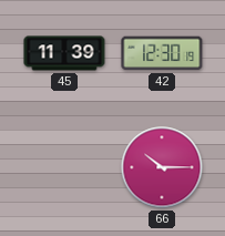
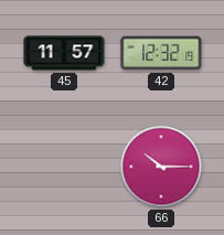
45: 11:39 -> 11:57 (64, 53)
42: 12:30 -> 12:32 (161, 53)
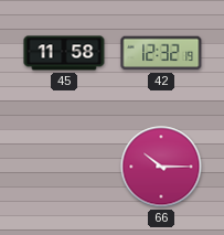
45: 11:57 -> 11:58 (64, 53)
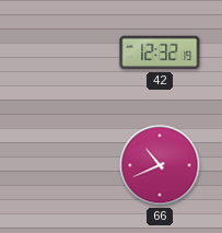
45: 11:58 -> none (64, 53)
66: 10:15 -> 10:41 (160, 165)
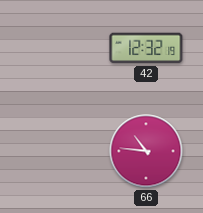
66: 10:41 -> 10:46 (146, 151)
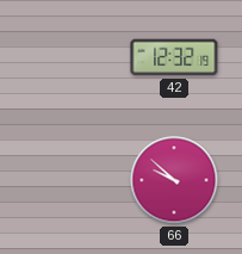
66: 10:46 -> 9:52 (174, 180)
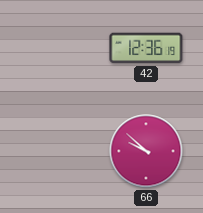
42: 12:32 -> 12:36 (146, 48)
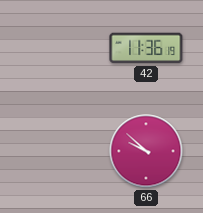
42: 12:36 -> 11:36 (146, 48)
